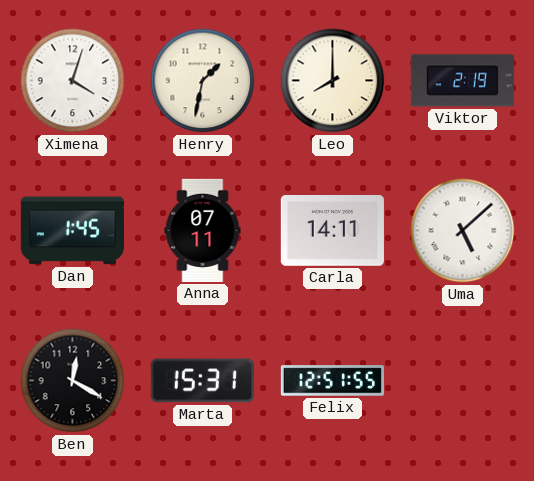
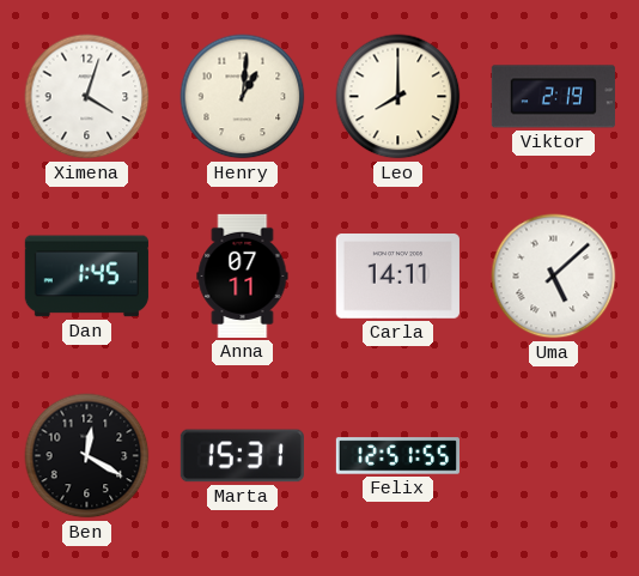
Henry: 1:32 -> 1:01 (243, 97)
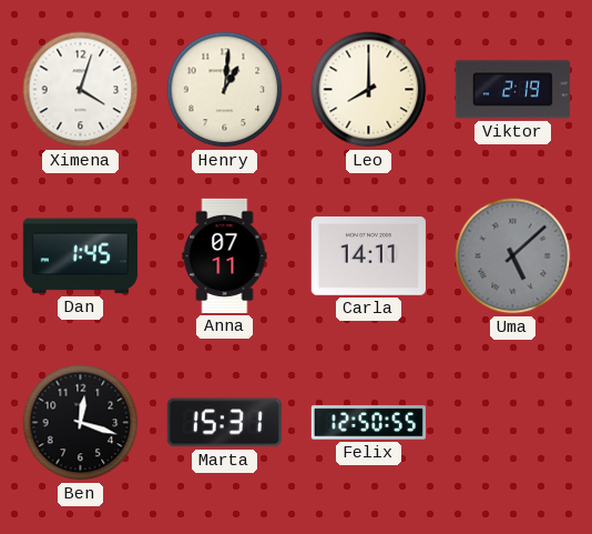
Uma dial: white -> grey (513, 256)
Ben: 12:20 -> 12:18 (81, 423)
Felix: 12:51 -> 12:50 (368, 423)
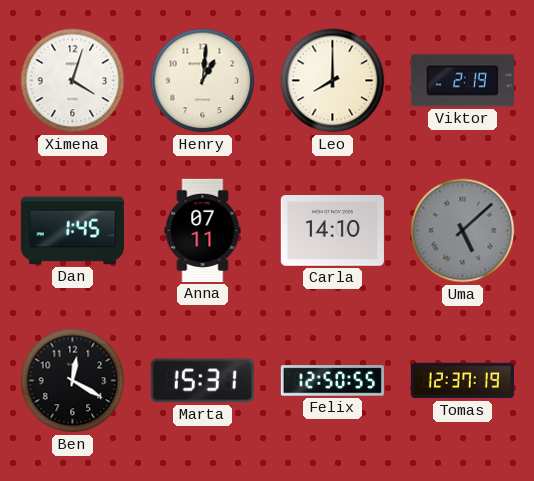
Carla: 14:11 -> 14:10 (332, 231)
Ben: 12:18 -> 12:20 (73, 381)
Tomas: none -> 12:37 (462, 381)
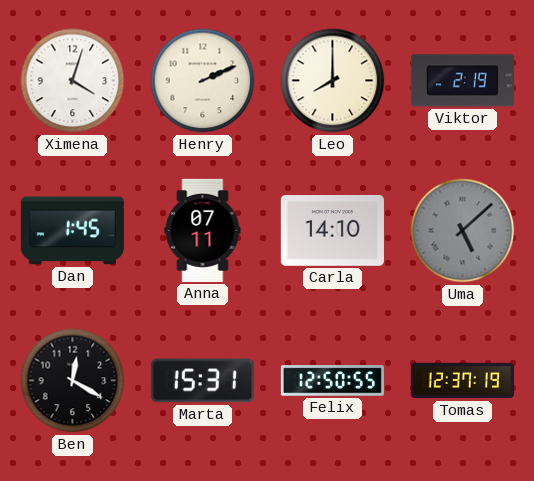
Henry: 1:01 -> 2:11 (203, 81)
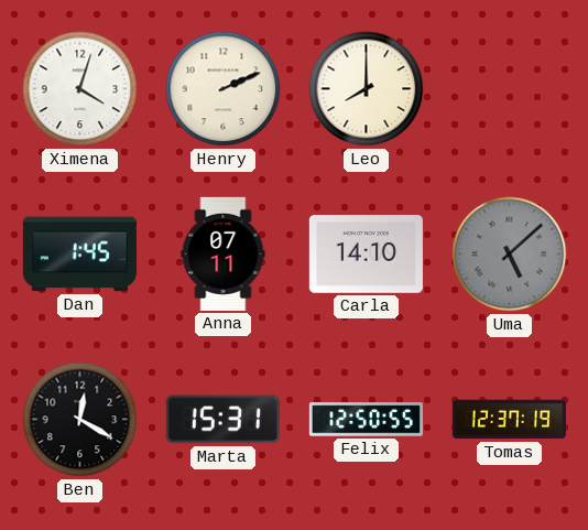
Viktor: 2:19 -> none (462, 81)
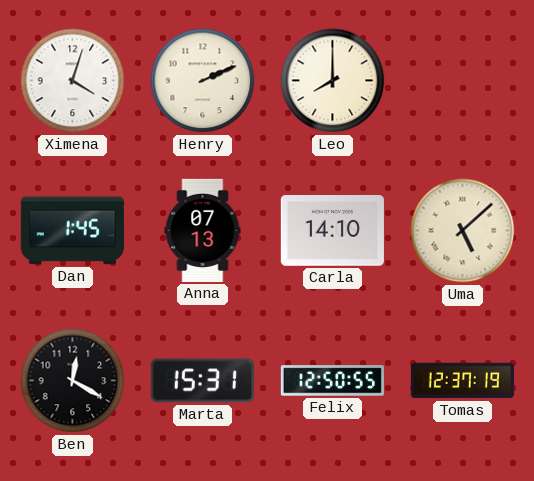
Anna: 07:11 -> 07:13 (203, 230)
Uma dial: grey -> cream (463, 231)
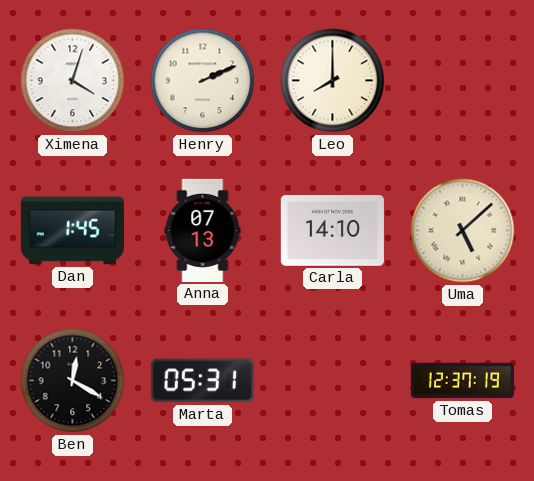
Marta: 15:31 -> 05:31 (202, 381)
Felix: 12:50 -> none (332, 381)
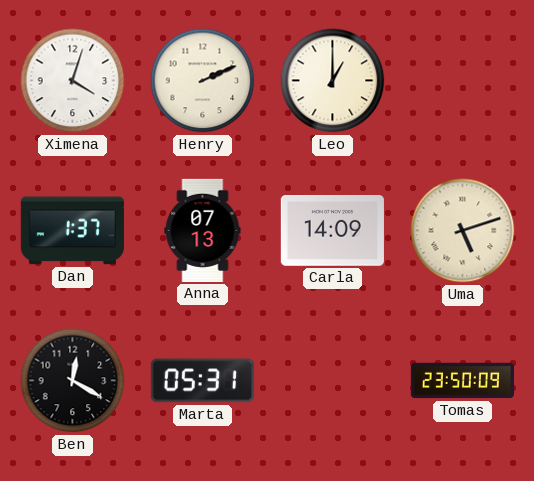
Leo: 8:00 -> 1:00 (333, 81)
Dan: 1:45 -> 1:37 (72, 231)
Carla: 14:10 -> 14:09 (332, 231)
Uma: 5:08 -> 5:12 (463, 231)
Tomas: 12:37 -> 23:50 (462, 381)
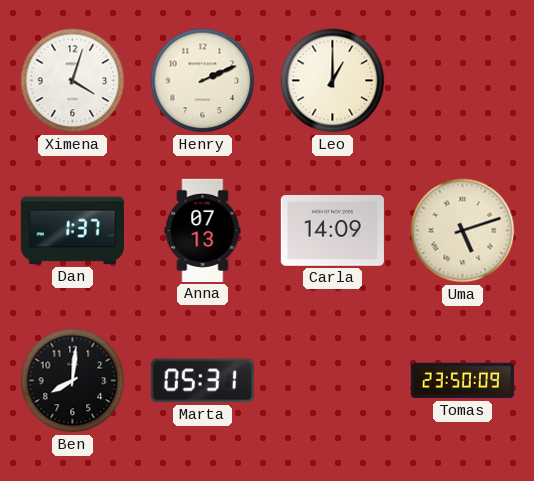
Ben: 12:20 -> 8:01 (73, 381)
